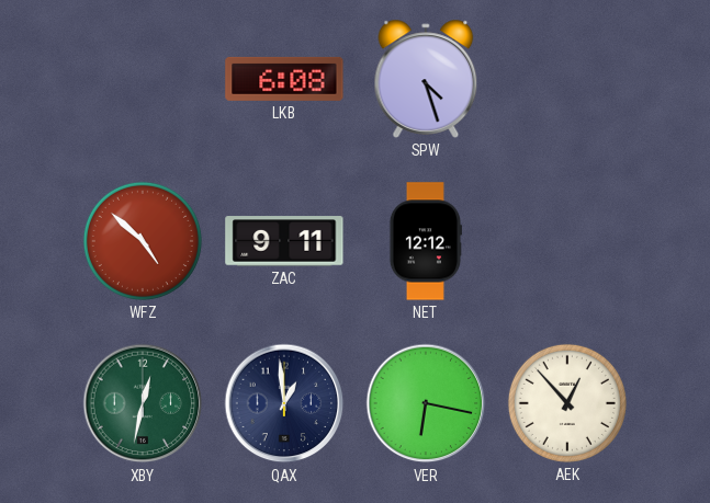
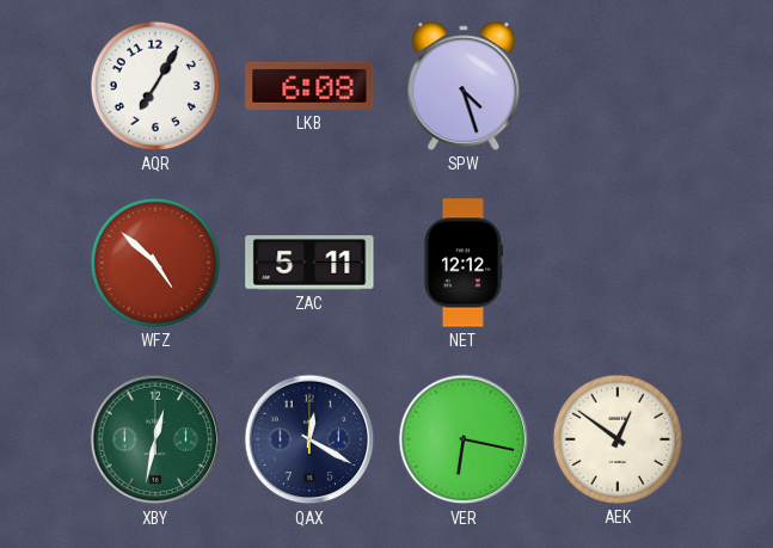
AQR: none -> 7:05 (155, 86)
ZAC: 9:11 -> 5:11 (309, 263)
QAX: 12:59 -> 12:20 (309, 439)
AEK: 12:53 -> 12:51 (618, 439)
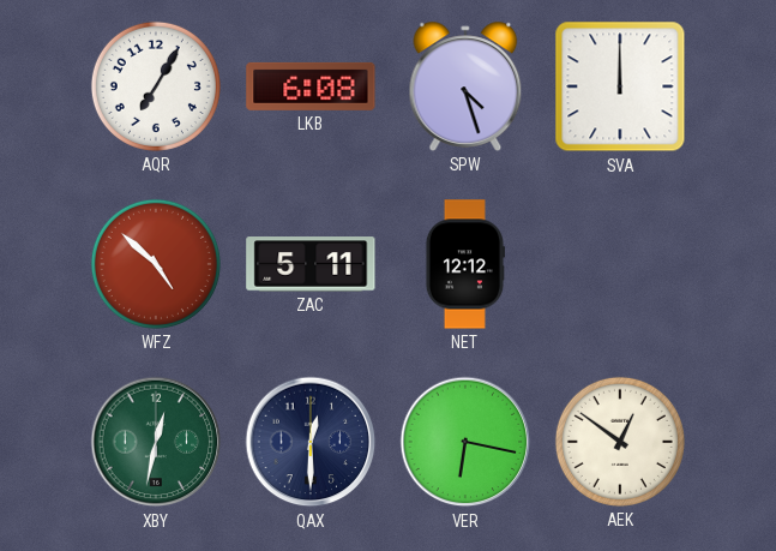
SVA: none -> 12:00 (620, 86)
QAX: 12:20 -> 12:30 (311, 442)
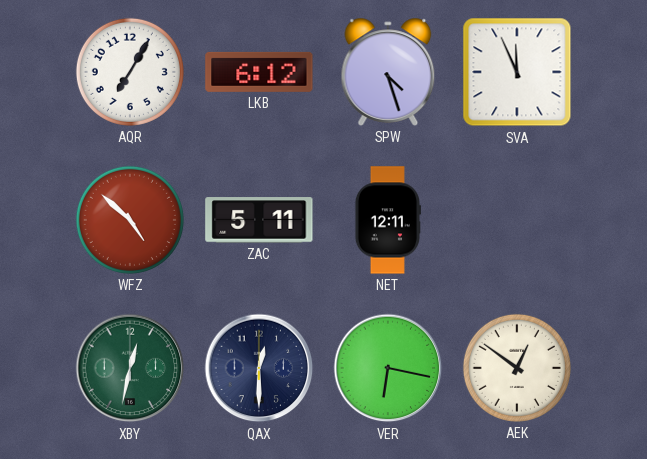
LKB: 6:08 -> 6:12 (259, 72)
SVA: 12:00 -> 11:56 (517, 72)
NET: 12:12 -> 12:11 (387, 220)
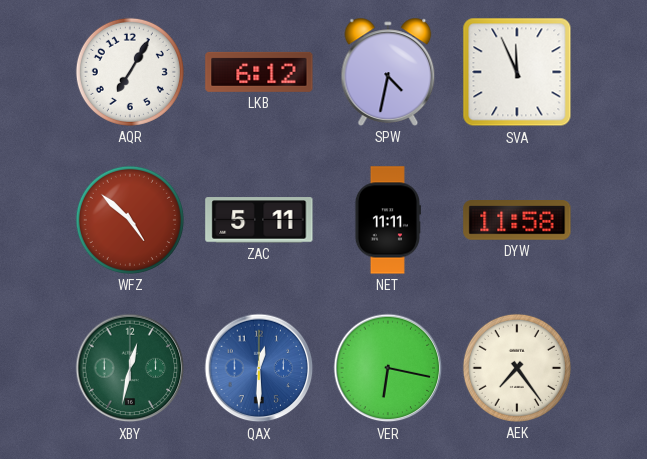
SPW: 4:27 -> 4:32 (388, 72)
NET: 12:11 -> 11:11 (387, 220)
DYW: none -> 11:58 (517, 221)
QAX dial: navy -> blue (259, 368)
AEK: 12:51 -> 7:24 (517, 368)
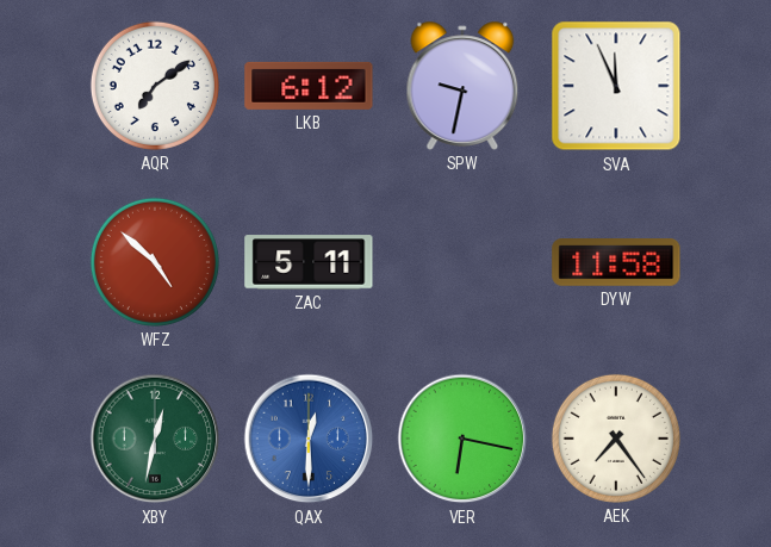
AQR: 7:05 -> 7:09 (155, 86)
SPW: 4:32 -> 9:32 (462, 86)
NET: 11:11 -> none (387, 220)
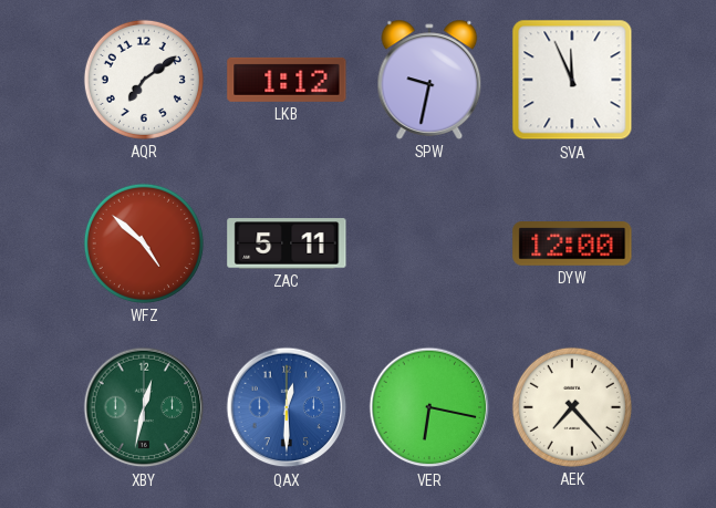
LKB: 6:12 -> 1:12 (287, 80)
DYW: 11:58 -> 12:00 (572, 245)
AEK: 7:24 -> 7:23 (572, 407)
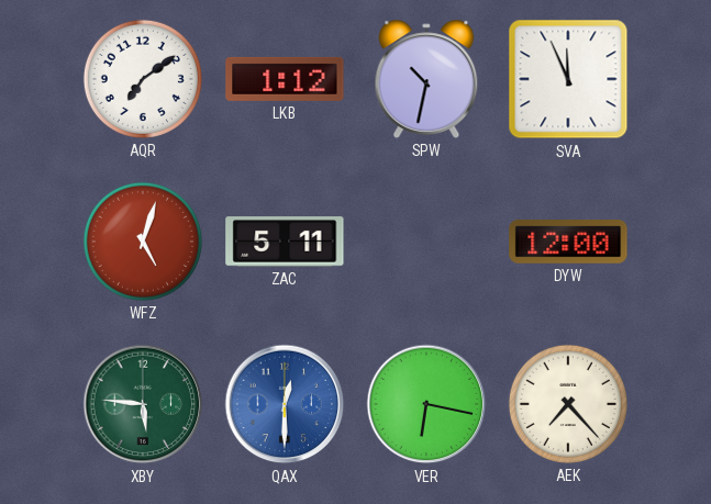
SPW: 9:32 -> 10:32 (426, 79)
WFZ: 4:52 -> 5:03 (143, 242)
XBY: 12:32 -> 5:46 (143, 404)
